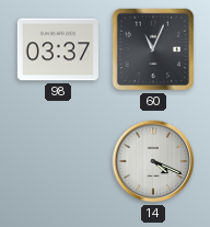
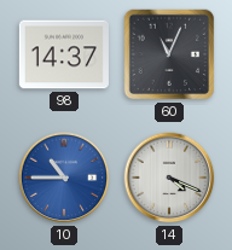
98: 03:37 -> 14:37 (64, 54)
10: none -> 10:45 (64, 178)
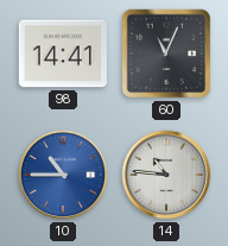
98: 14:37 -> 14:41 (63, 53)
14: 4:19 -> 10:46 (166, 175)
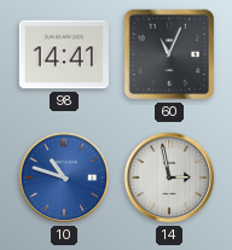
10: 10:45 -> 10:48 (64, 178)
14: 10:46 -> 2:58 (169, 178)
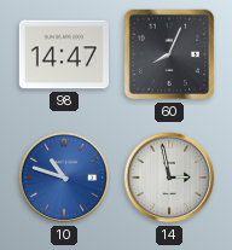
98: 14:41 -> 14:47 (64, 54)
60: 11:04 -> 8:04 (169, 54)
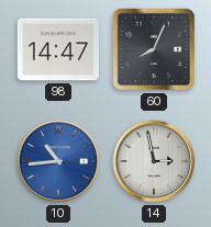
10: 10:48 -> 10:44 (58, 161)
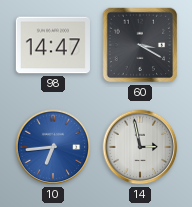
60: 8:04 -> 3:20 (140, 45)
10: 10:44 -> 6:44 (53, 147)
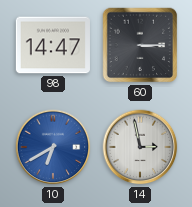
60: 3:20 -> 3:15 (140, 45)
10: 6:44 -> 6:40 (53, 147)
